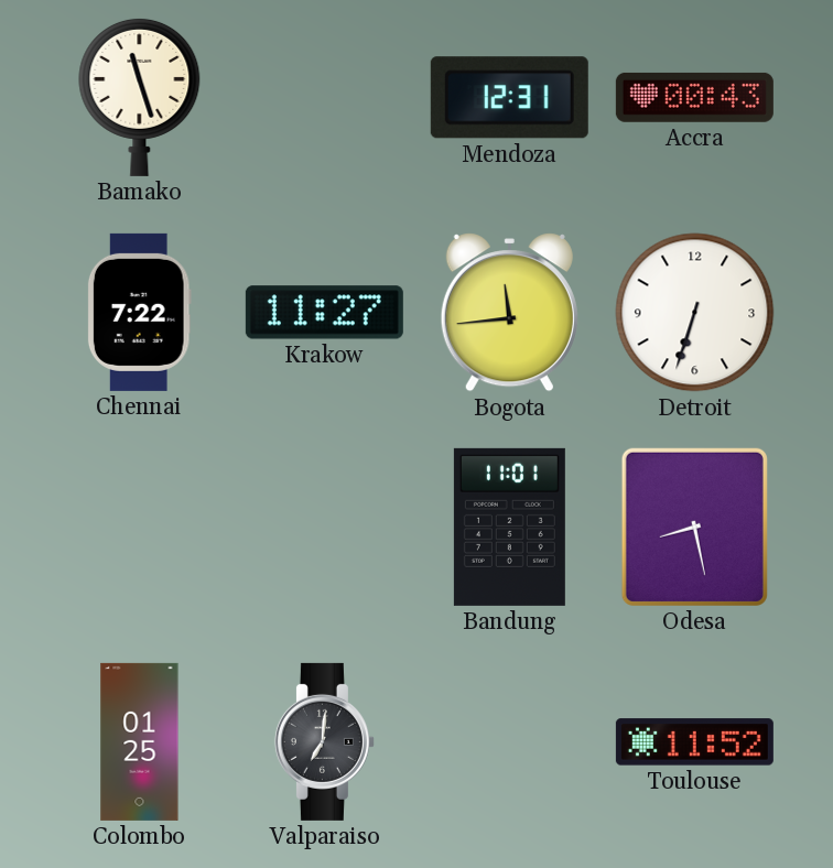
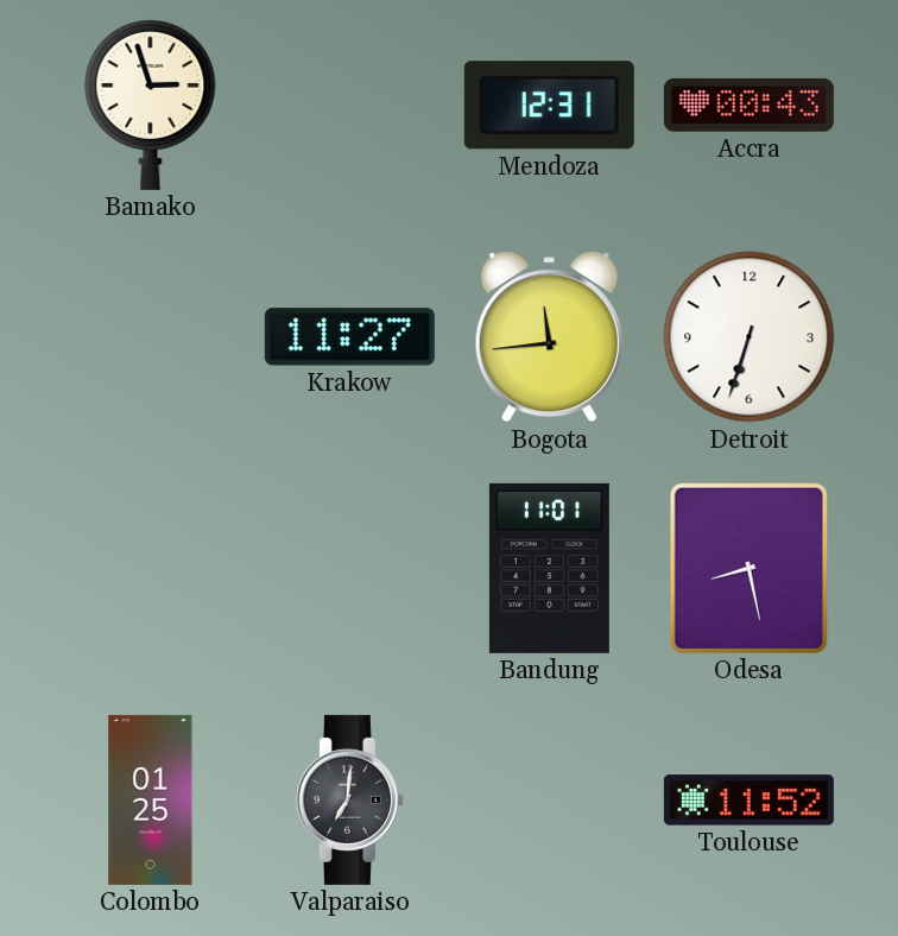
Bamako: 11:27 -> 2:57 (151, 105)
Chennai: 7:22 -> none (139, 312)
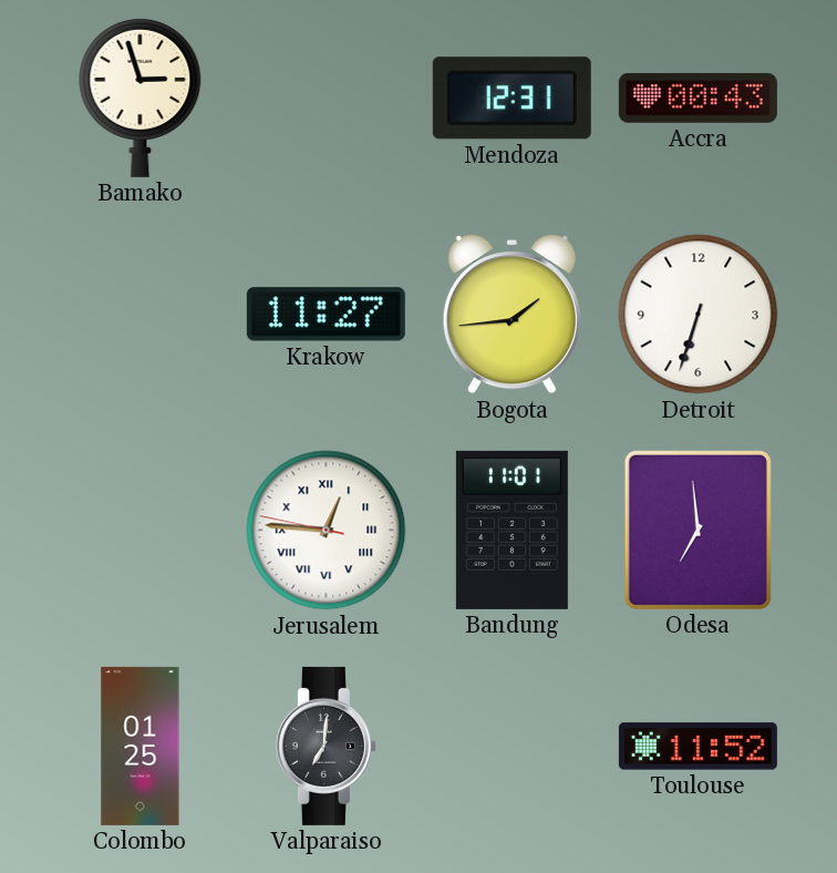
Bogota: 11:44 -> 1:44 (512, 315)
Jerusalem: none -> 12:45 (327, 531)
Odesa: 8:28 -> 6:59 (697, 530)
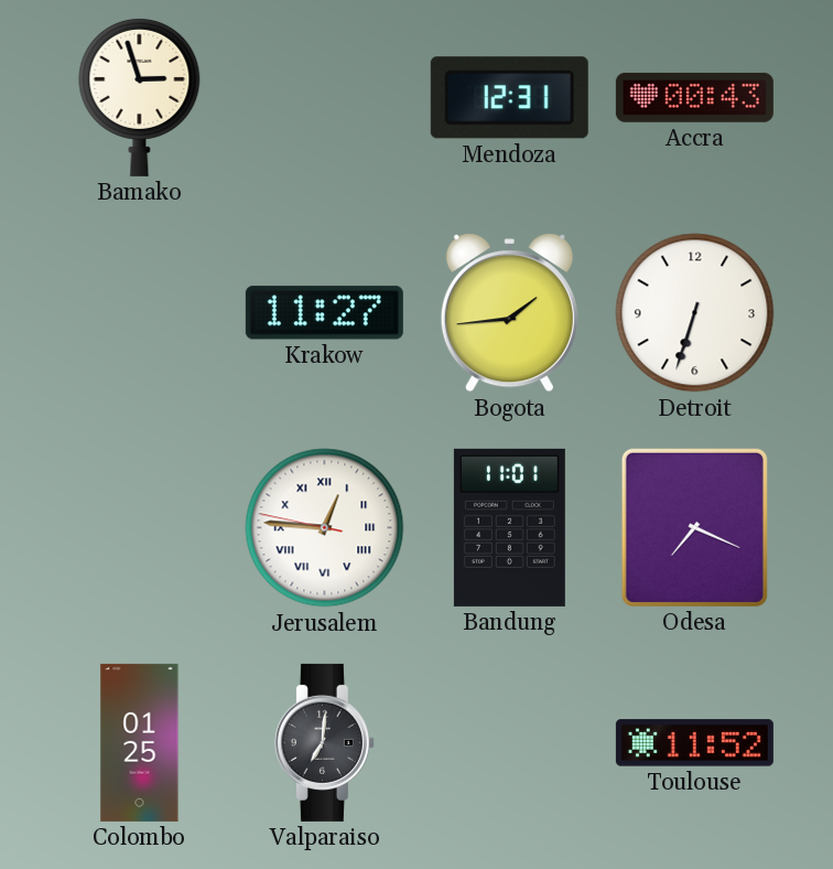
Odesa: 6:59 -> 7:19 (694, 527)
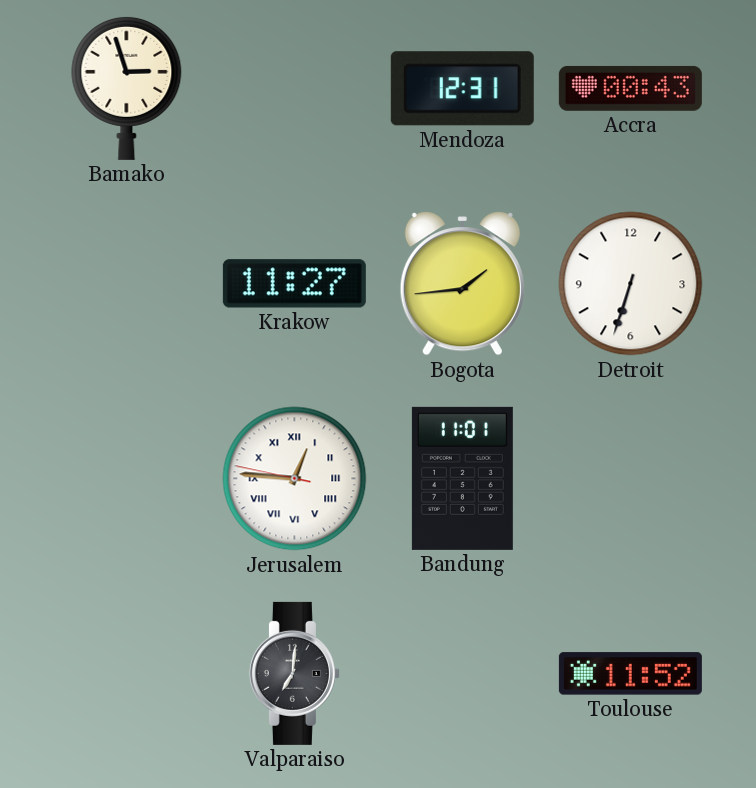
Odesa: 7:19 -> none (694, 527)
Colombo: 01:25 -> none (140, 742)
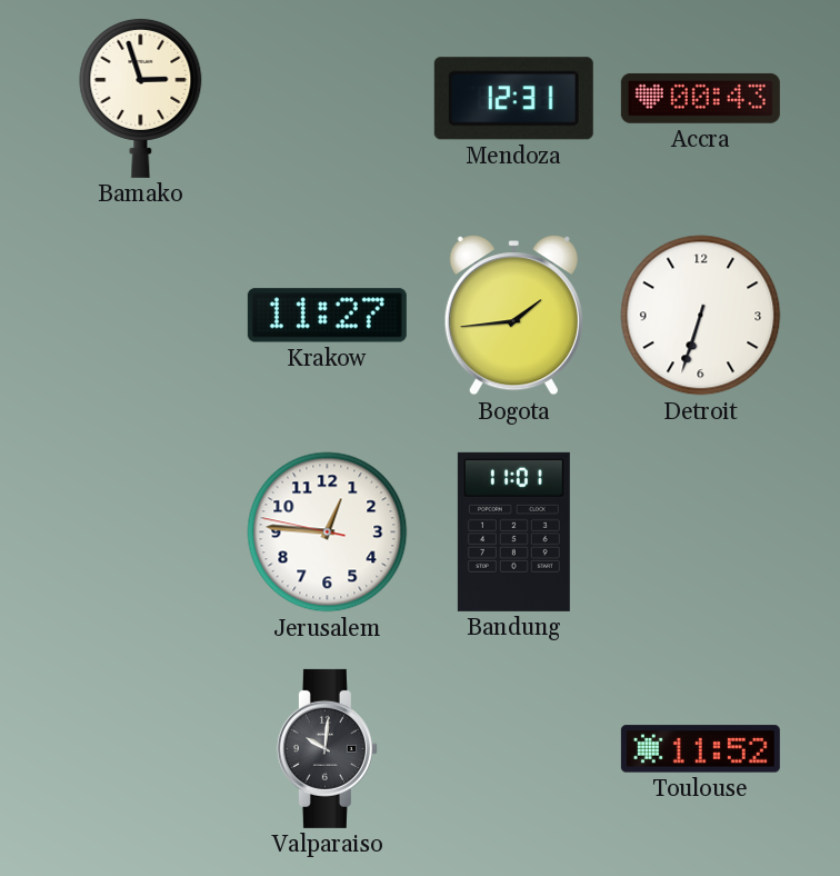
Jerusalem numerals: Roman -> Arabic (328, 532)
Valparaiso: 7:01 -> 10:01 (327, 748)
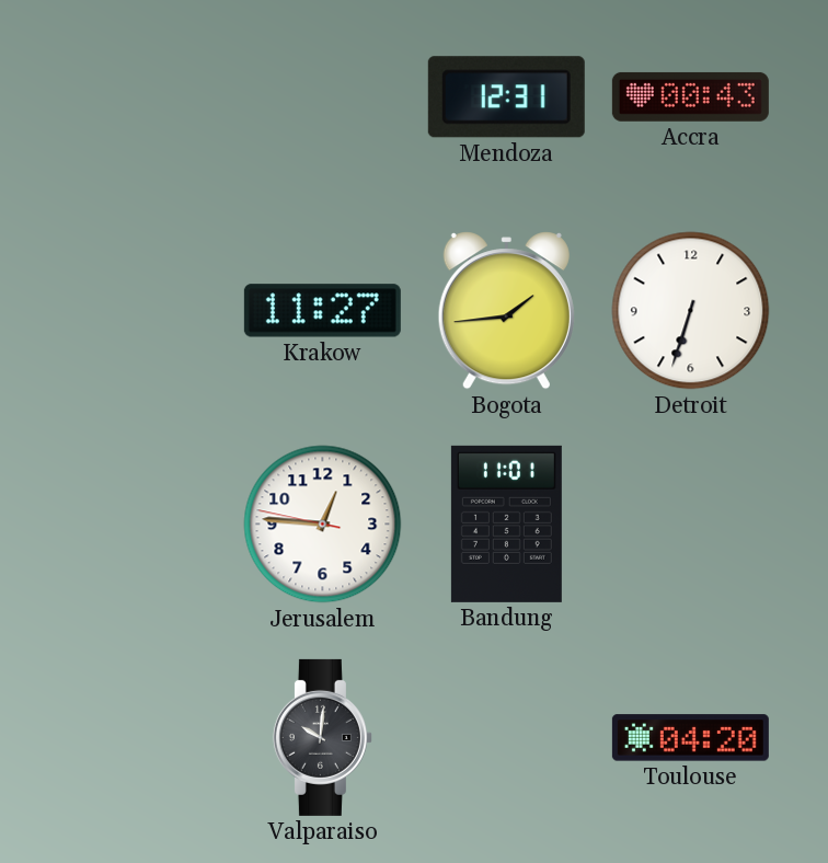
Bamako: 2:57 -> none (141, 98)
Toulouse: 11:52 -> 04:20 (690, 738)
